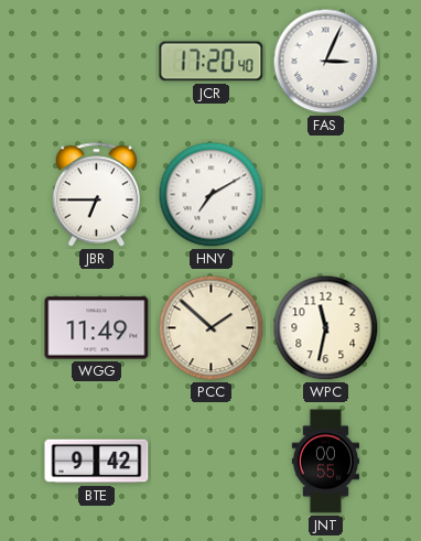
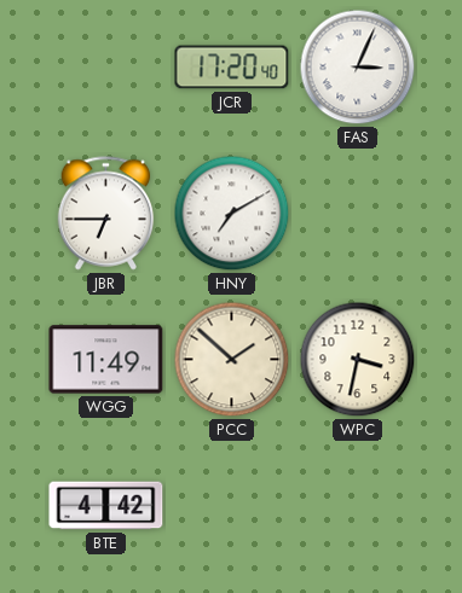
WPC: 11:32 -> 3:32 (358, 360)
BTE: 9:42 -> 4:42 (106, 506)
JNT: 00:55 -> none (325, 462)
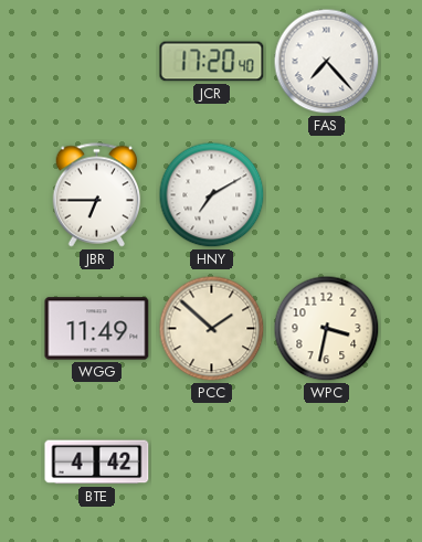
FAS: 3:04 -> 7:23 (327, 62)
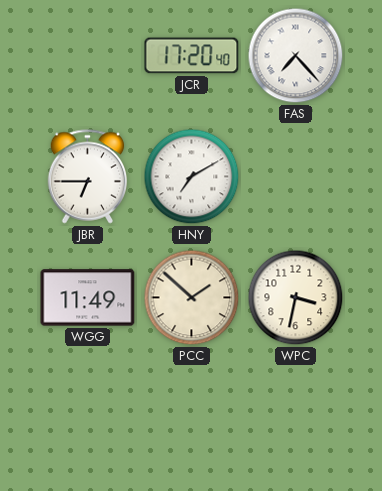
BTE: 4:42 -> none (97, 463)
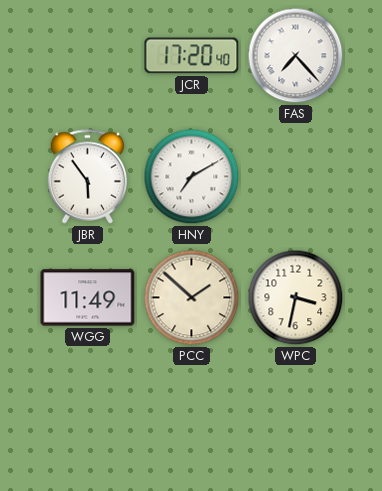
JBR: 6:45 -> 5:54 (88, 177)
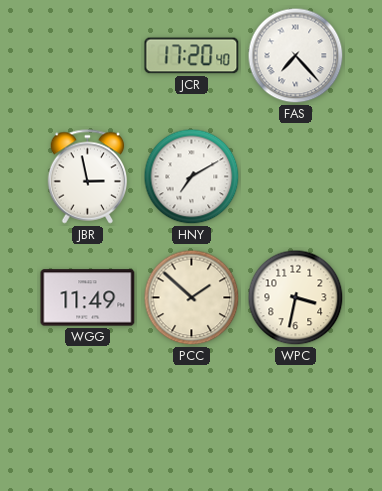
JBR: 5:54 -> 2:58 (88, 177)
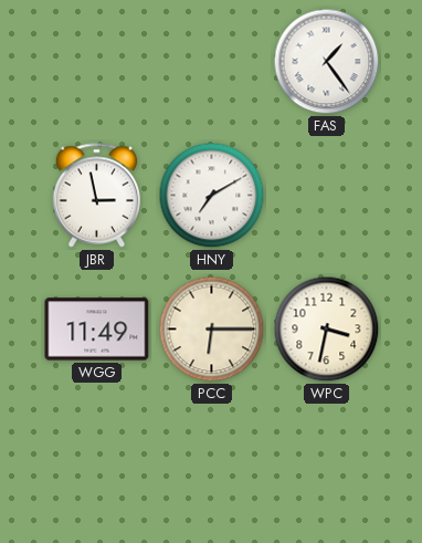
JCR: 17:20 -> none (192, 56)
FAS: 7:23 -> 1:24 (327, 62)
PCC: 1:52 -> 6:15 (212, 330)
